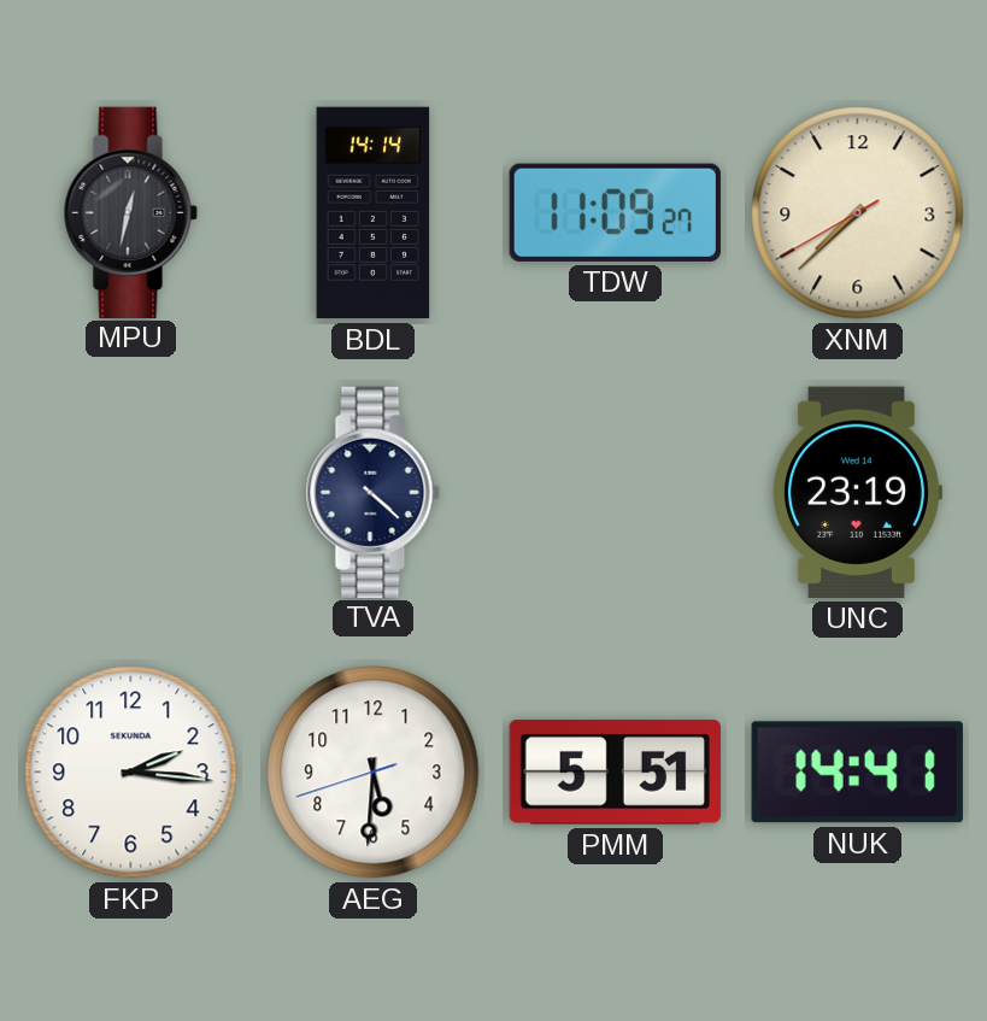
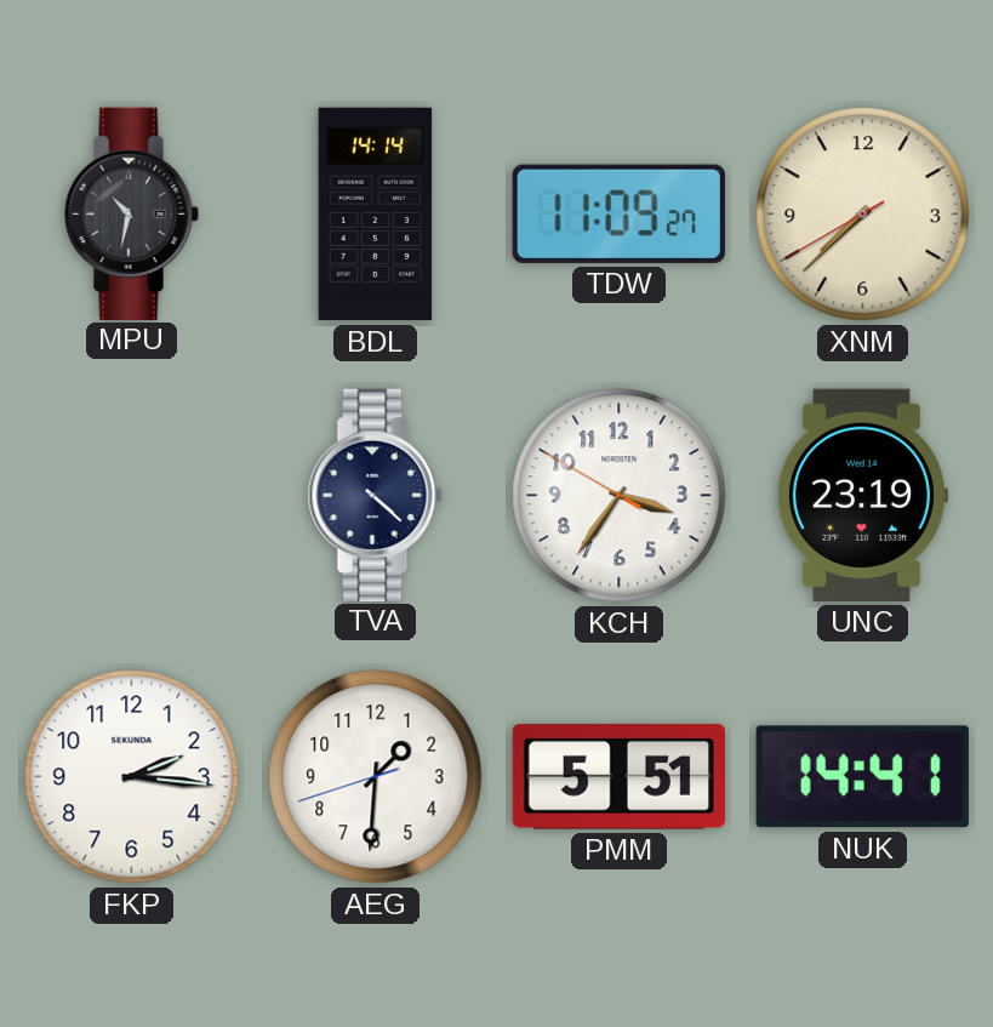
MPU: 12:32 -> 10:32 (131, 213)
KCH: none -> 3:35 (620, 496)
AEG: 5:30 -> 1:30 (376, 777)
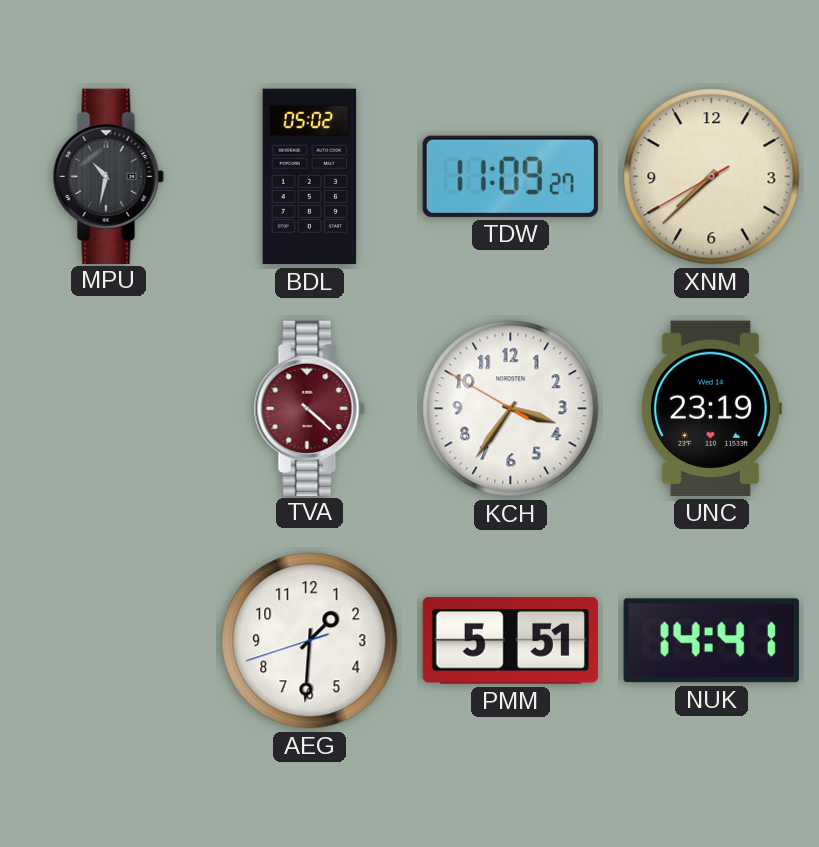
BDL: 14:14 -> 05:02 (310, 177)
TVA dial: navy -> burgundy (309, 408)
FKP: 2:16 -> none (132, 777)
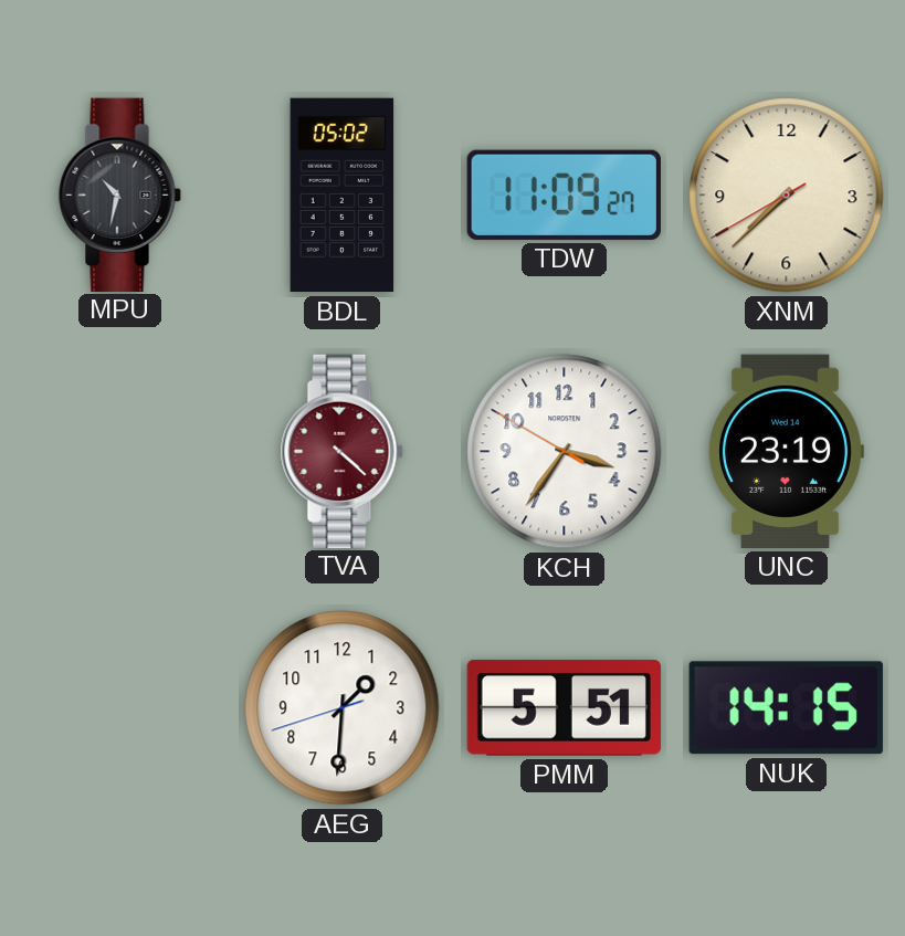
NUK: 14:41 -> 14:15 (786, 708)
